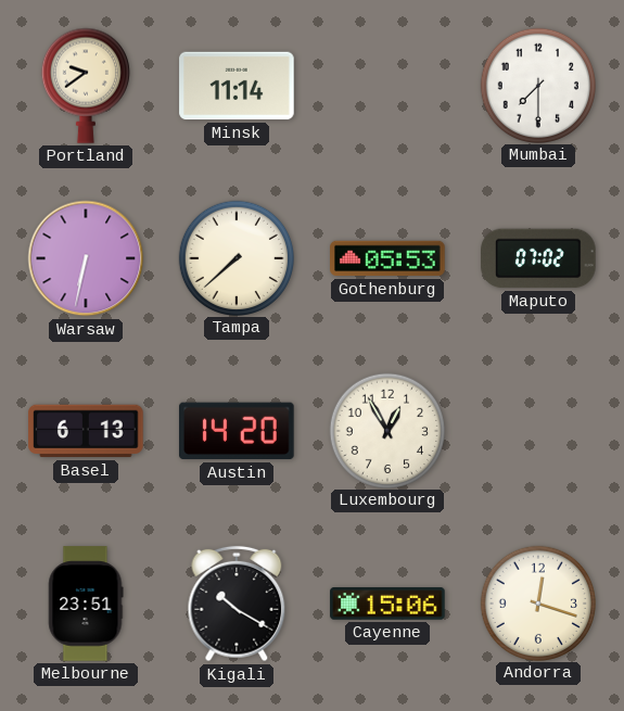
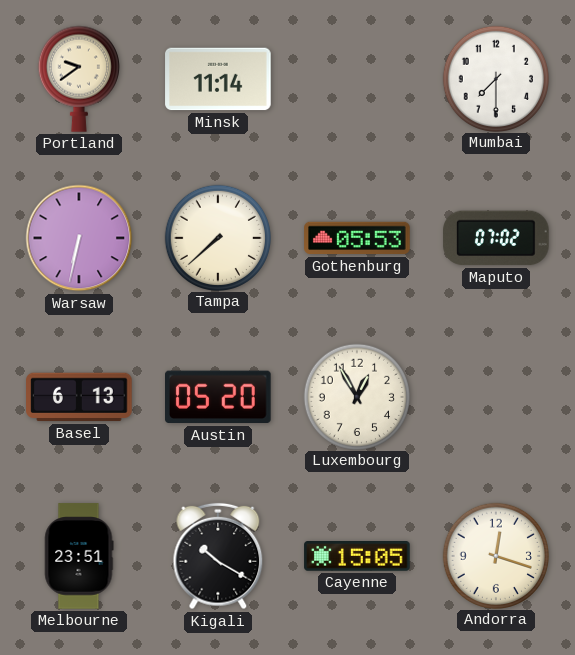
Austin: 14:20 -> 05:20 (219, 397)
Cayenne: 15:06 -> 15:05 (357, 556)
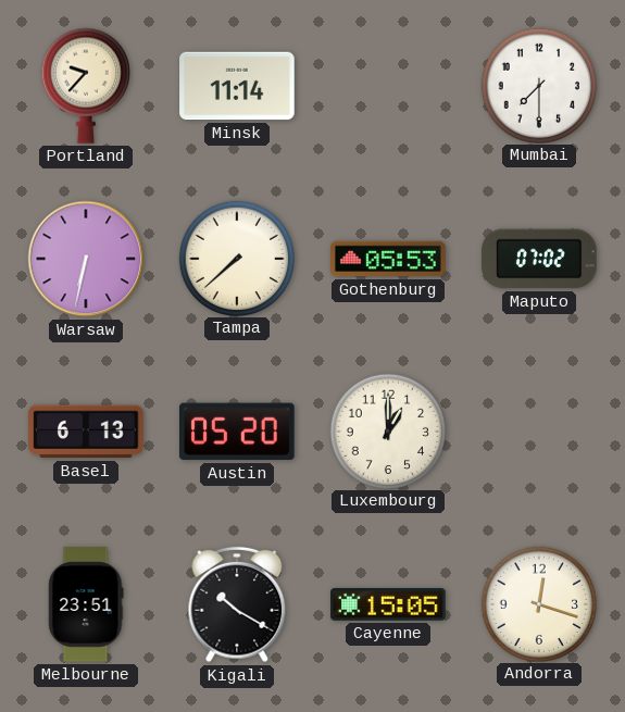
Portland: 9:39 -> 9:37 (86, 86)
Luxembourg: 12:55 -> 1:00 (387, 430)
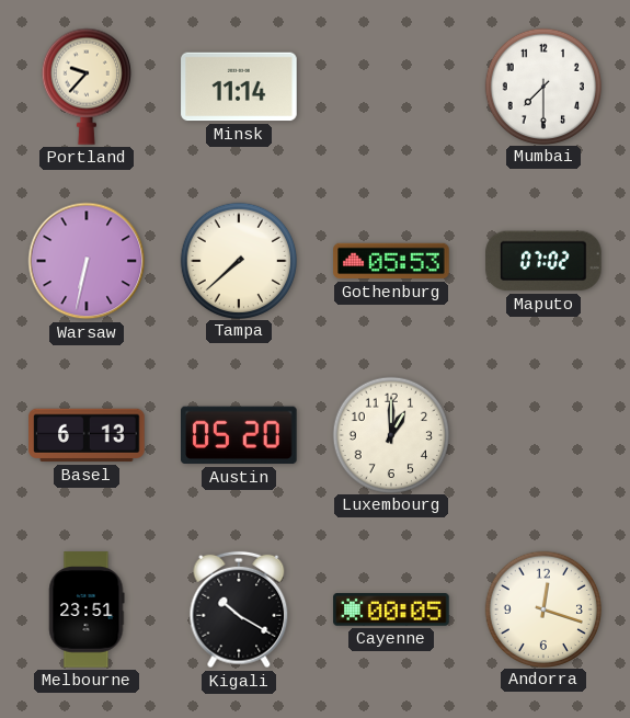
Cayenne: 15:05 -> 00:05 (391, 609)
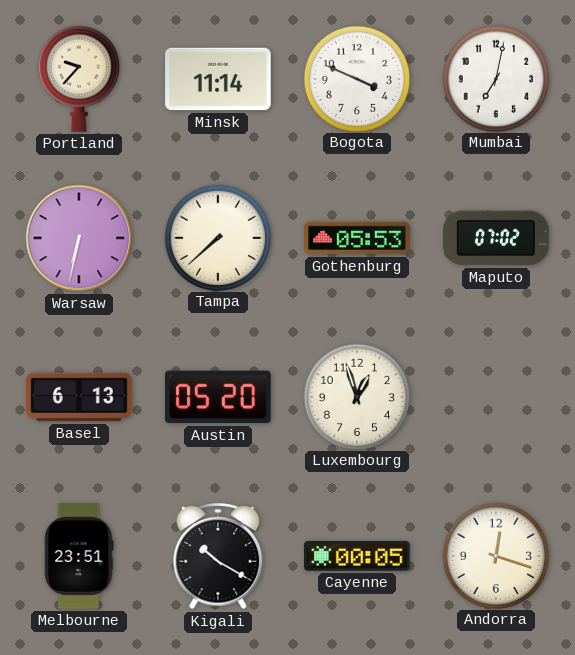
Bogota: none -> 3:49 (356, 78)
Mumbai: 7:30 -> 7:02 (495, 78)
Luxembourg: 1:00 -> 12:57 (356, 396)
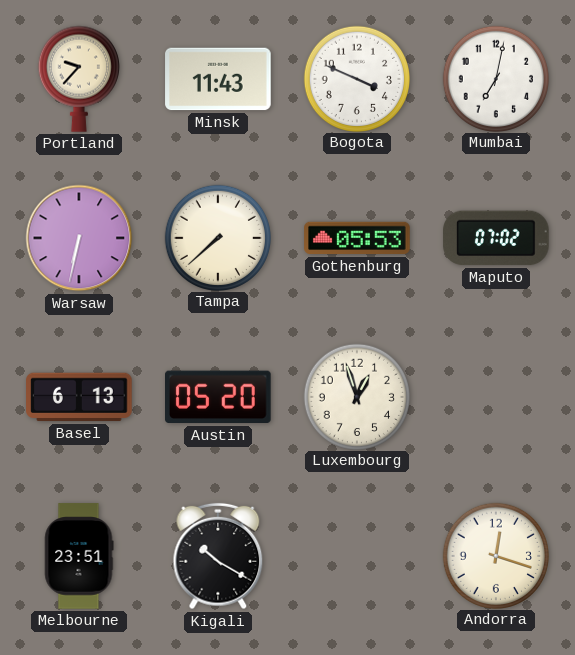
Minsk: 11:14 -> 11:43 (218, 79)
Cayenne: 00:05 -> none (357, 556)
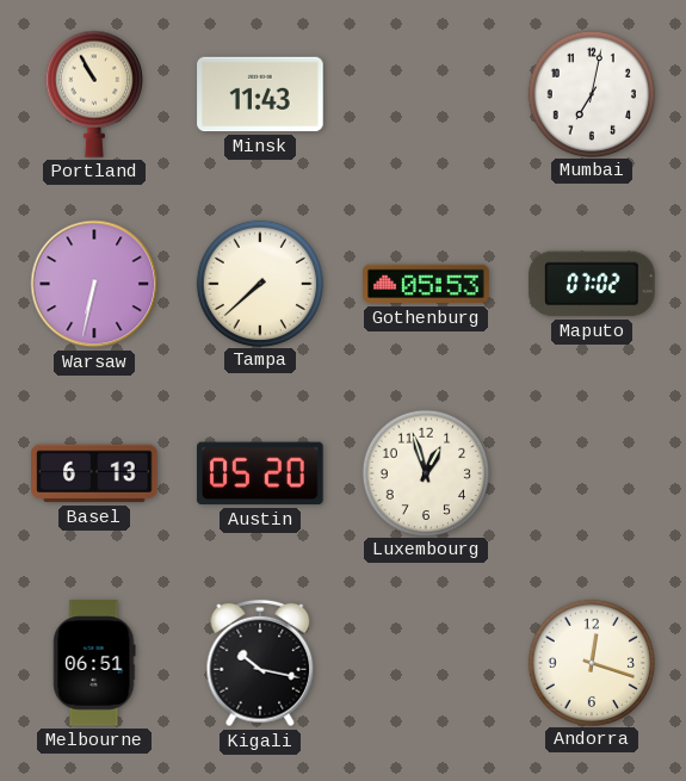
Portland: 9:37 -> 10:55 (94, 94)
Bogota: 3:49 -> none (356, 78)
Melbourne: 23:51 -> 06:51 (94, 663)
Kigali: 10:20 -> 10:17 (260, 663)
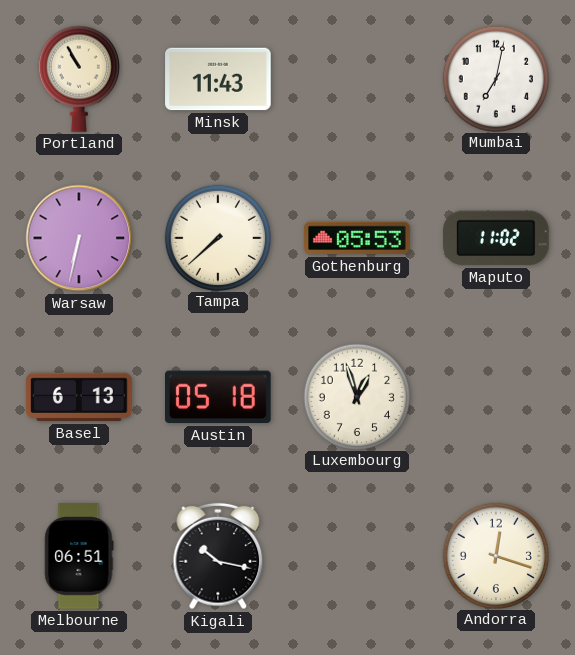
Maputo: 07:02 -> 11:02 (496, 238)
Austin: 05:20 -> 05:18 (219, 397)
